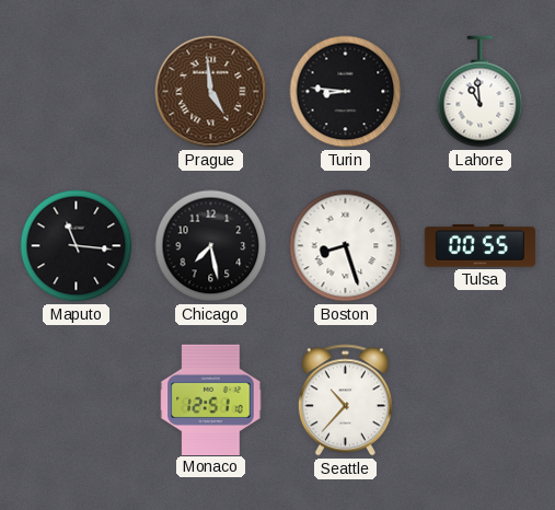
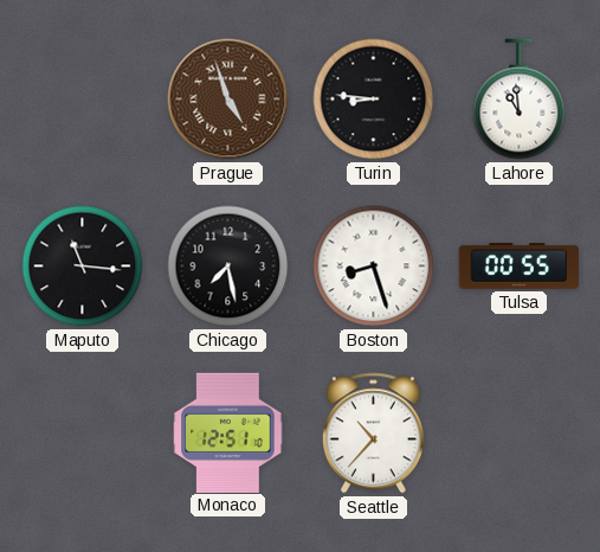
Prague: 4:59 -> 4:57 (228, 100)
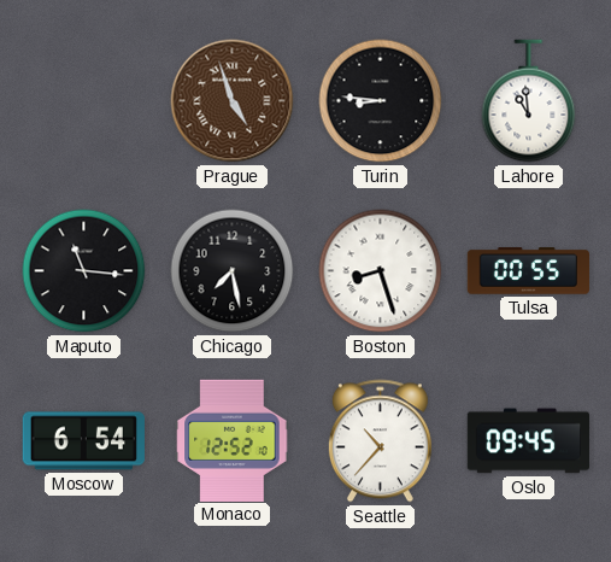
Moscow: none -> 6:54 (83, 441)
Monaco: 12:51 -> 12:52 (233, 440)
Oslo: none -> 09:45 (528, 441)
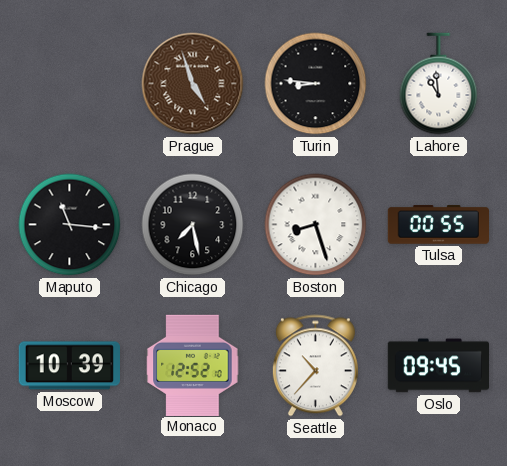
Moscow: 6:54 -> 10:39 (69, 366)
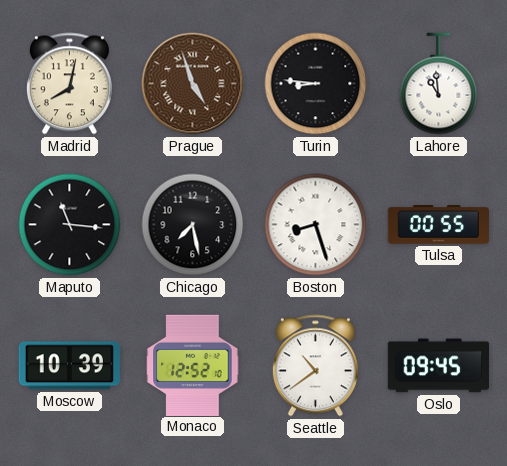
Madrid: none -> 8:02 (69, 84)
Seattle: 10:37 -> 10:39 (315, 366)
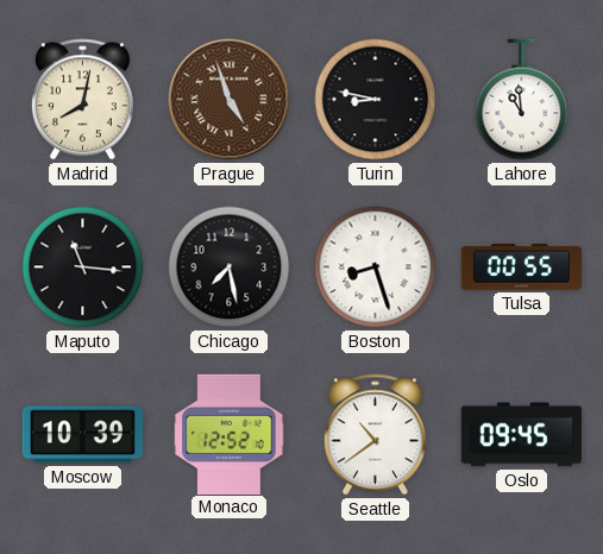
Turin: 8:46 -> 8:47 (376, 100)
